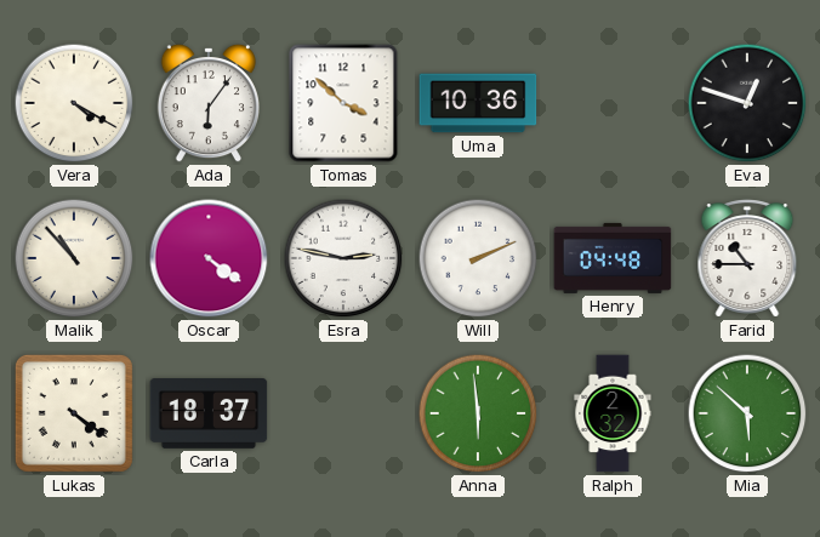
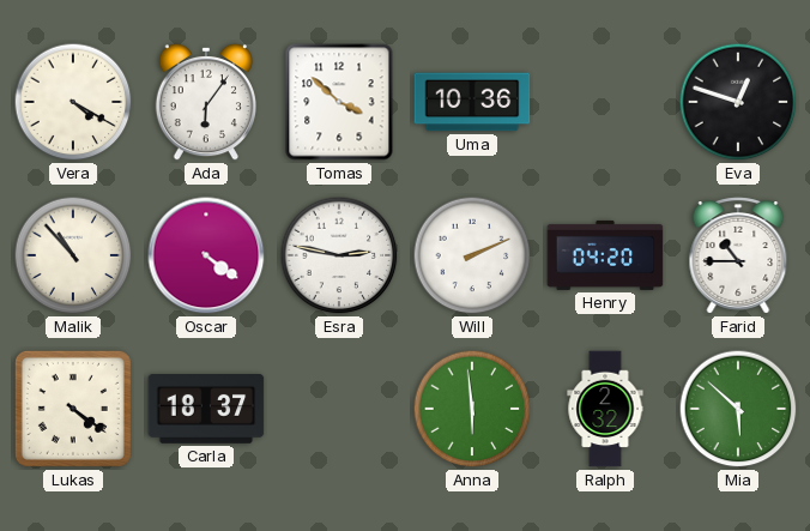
Henry: 04:48 -> 04:20 (605, 255)
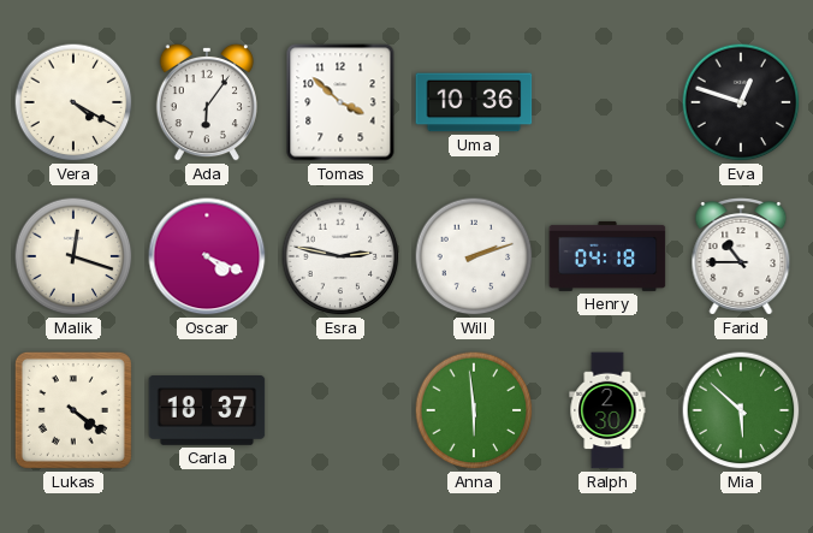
Malik: 10:53 -> 12:18 (73, 256)
Oscar: 4:21 -> 4:19 (207, 256)
Will: 2:11 -> 2:12 (474, 256)
Henry: 04:20 -> 04:18 (607, 256)
Ralph: 2:32 -> 2:30 (607, 410)
